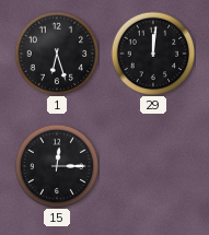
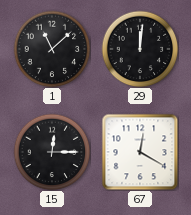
1: 6:27 -> 11:08 (52, 49)
67: none -> 12:20 (140, 152)
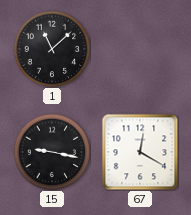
29: 12:01 -> none (140, 49)
15: 12:15 -> 9:17 (52, 152)
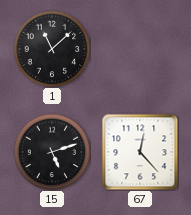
15: 9:17 -> 5:12 (52, 152)
67: 12:20 -> 12:23 (140, 152)
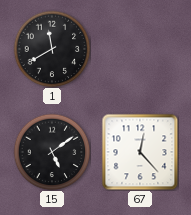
1: 11:08 -> 11:40 (52, 49)
15: 5:12 -> 5:09 (52, 152)
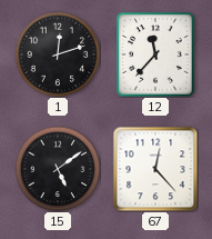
1: 11:40 -> 12:12 (58, 54)
12: none -> 11:37 (155, 54)
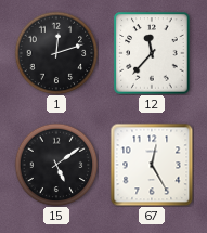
67: 12:23 -> 12:25 (152, 165)
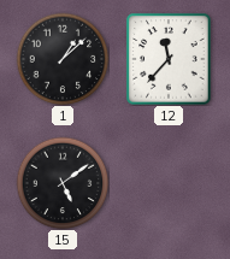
1: 12:12 -> 1:08 (63, 59)
67: 12:25 -> none (152, 165)
